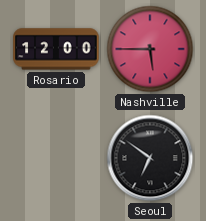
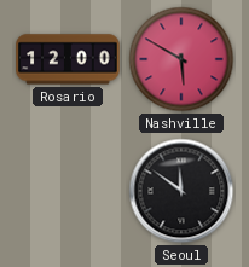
Nashville: 5:45 -> 5:50 (181, 59)
Seoul: 6:51 -> 11:51 (181, 191)
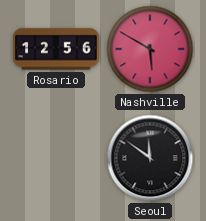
Rosario: 12:00 -> 12:56 (56, 49)
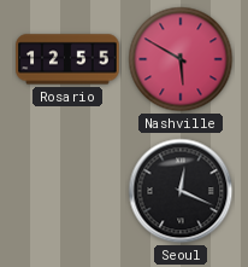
Rosario: 12:56 -> 12:55 (67, 59)
Seoul: 11:51 -> 12:19 (181, 191)
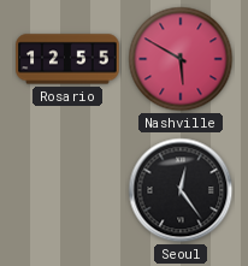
Seoul: 12:19 -> 12:24 (181, 190)
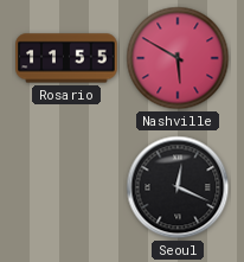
Rosario: 12:55 -> 11:55 (66, 58)
Seoul: 12:24 -> 12:19 (178, 187)
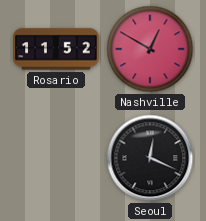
Rosario: 11:55 -> 11:52 (56, 49)
Nashville: 5:50 -> 12:50 (150, 49)
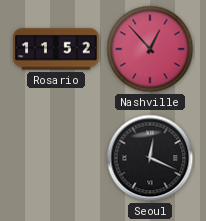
Nashville: 12:50 -> 12:53 (150, 49)
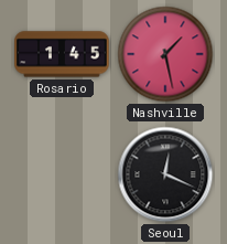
Rosario: 11:52 -> 1:45 (62, 54)
Nashville: 12:53 -> 1:28 (165, 54)
